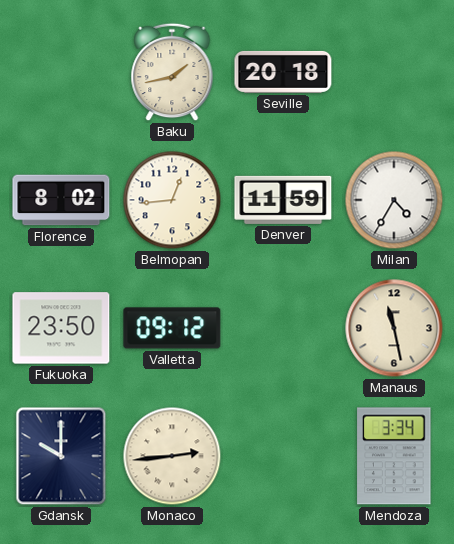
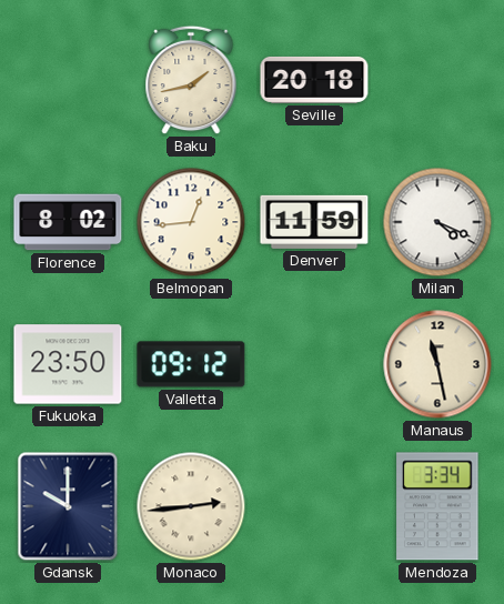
Milan: 4:35 -> 4:19 (437, 222)
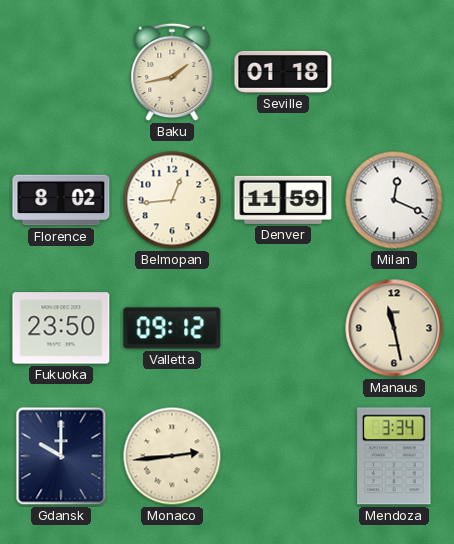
Seville: 20:18 -> 01:18 (283, 72)
Milan: 4:19 -> 12:19 (394, 200)
